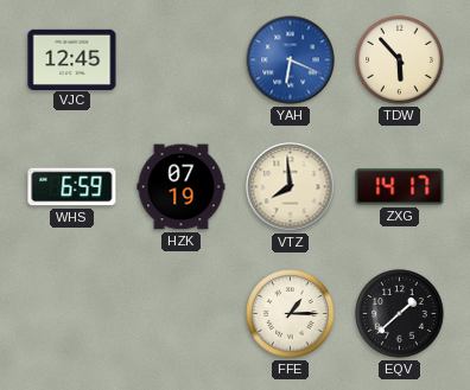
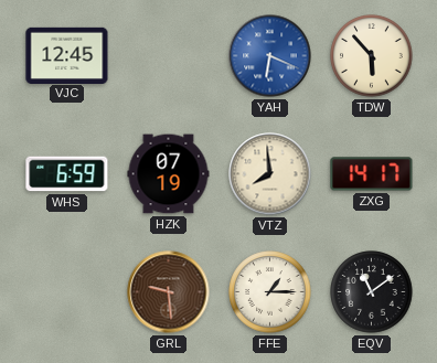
GRL: none -> 9:29 (169, 292)
EQV: 1:38 -> 11:09 (372, 292)
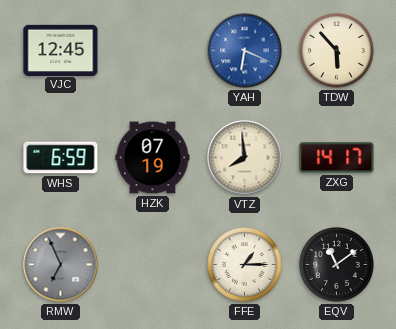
RMW: none -> 6:56 (61, 265)
GRL: 9:29 -> none (169, 292)
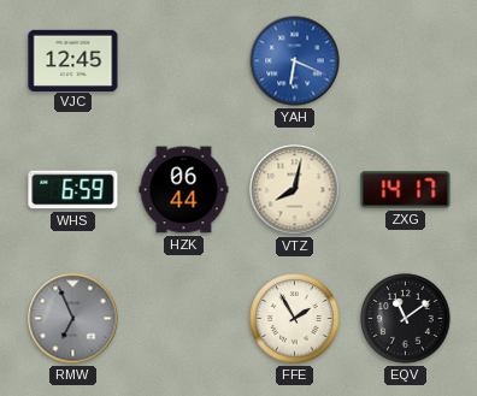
TDW: 5:53 -> none (337, 51)
HZK: 07:19 -> 06:44 (184, 190)
VTZ: 7:59 -> 8:02 (295, 190)
FFE: 1:15 -> 1:55 (295, 319)
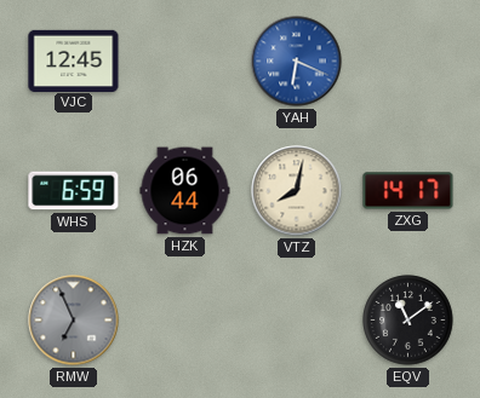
FFE: 1:55 -> none (295, 319)
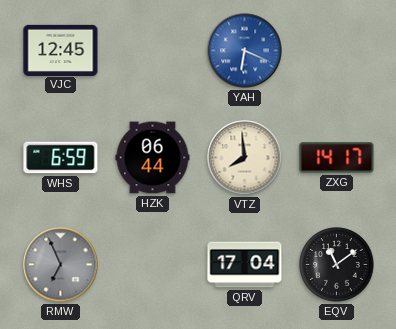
VTZ: 8:02 -> 7:59 (245, 158)
QRV: none -> 17:04 (245, 265)
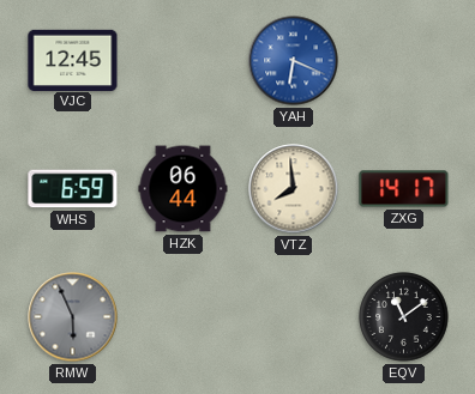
RMW: 6:56 -> 5:56 (73, 317)
QRV: 17:04 -> none (245, 265)
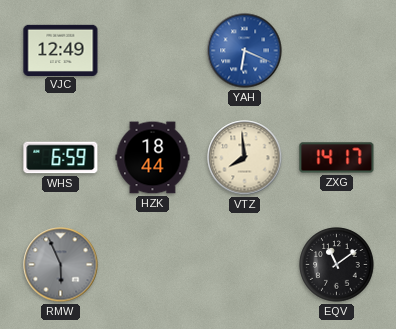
VJC: 12:45 -> 12:49 (61, 50)
HZK: 06:44 -> 18:44 (153, 158)
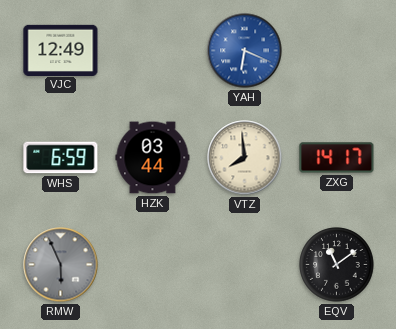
HZK: 18:44 -> 03:44 (153, 158)
